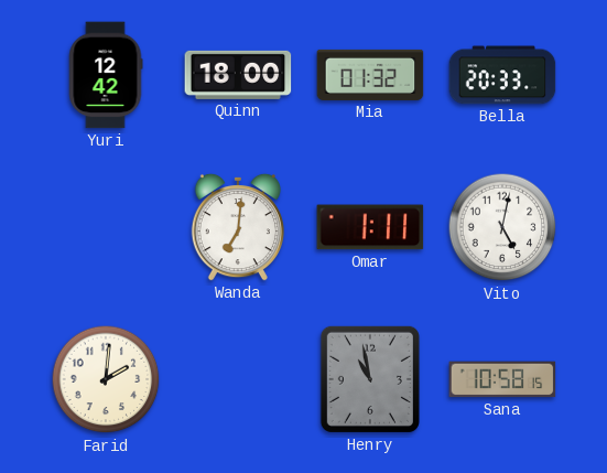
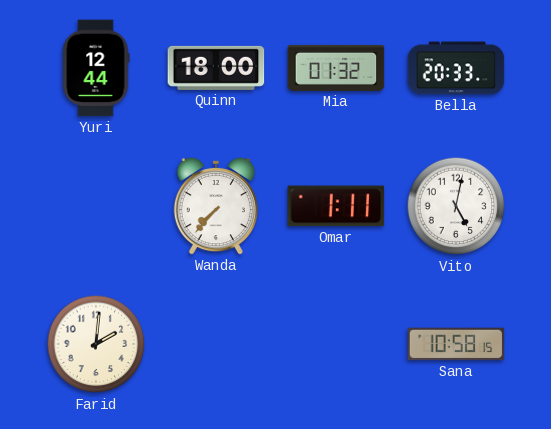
Yuri: 12:42 -> 12:44 (96, 68)
Wanda: 7:01 -> 7:37 (215, 206)
Henry: 10:58 -> none (370, 379)
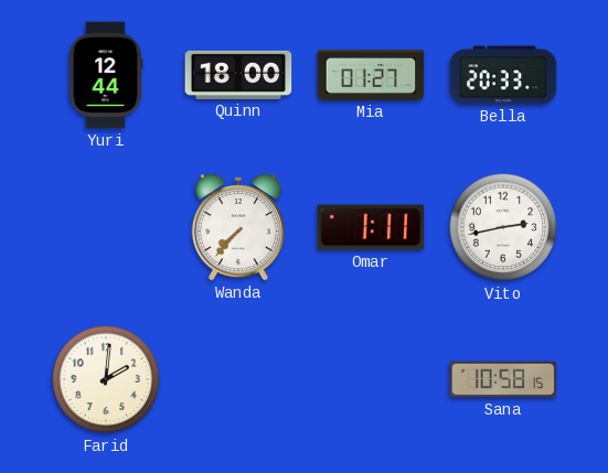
Mia: 01:32 -> 01:27 (371, 75)
Vito: 5:02 -> 2:43 (503, 227)
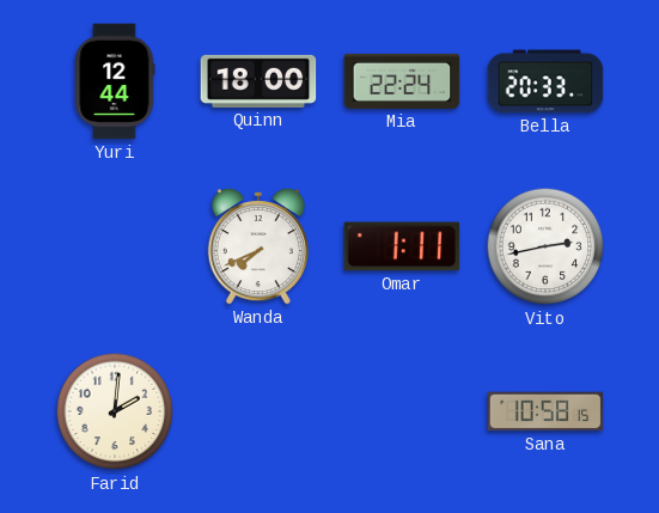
Mia: 01:27 -> 22:24 (402, 81)
Wanda: 7:37 -> 7:41 (257, 246)
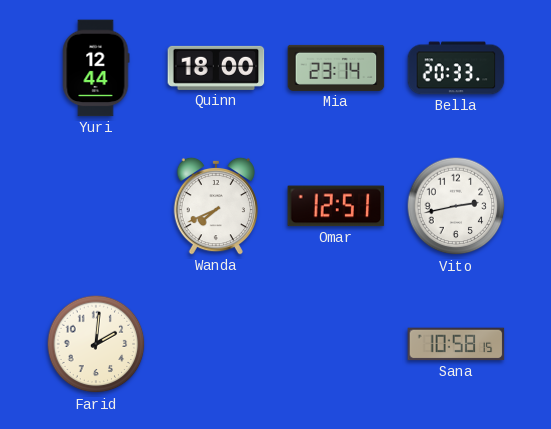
Mia: 22:24 -> 23:14 (336, 68)
Omar: 1:11 -> 12:51 (336, 206)
